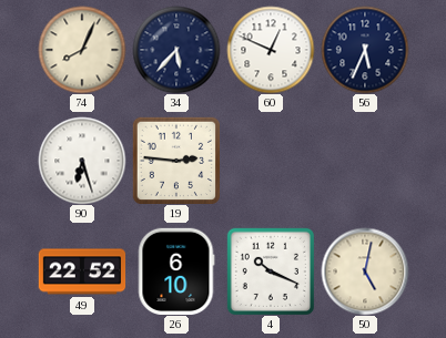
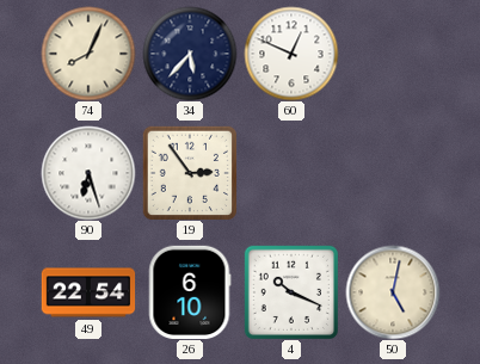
56: 5:34 -> none (365, 50)
19: 2:46 -> 2:54 (189, 172)
49: 22:52 -> 22:54 (88, 292)
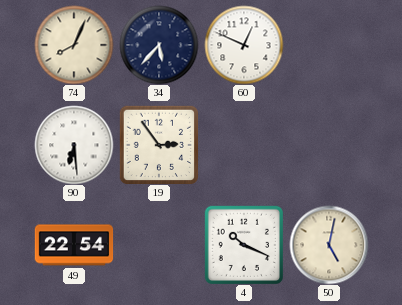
90: 6:27 -> 6:29 (74, 145)
26: 6:10 -> none (190, 291)
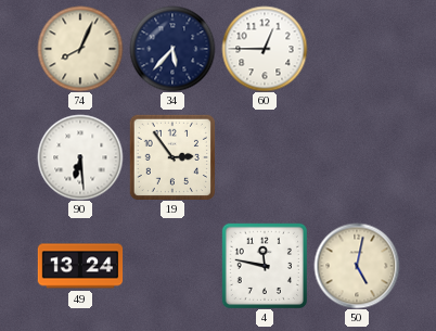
60: 12:49 -> 12:45 (265, 49)
49: 22:54 -> 13:24 (80, 266)
4: 10:19 -> 11:47 (264, 265)
